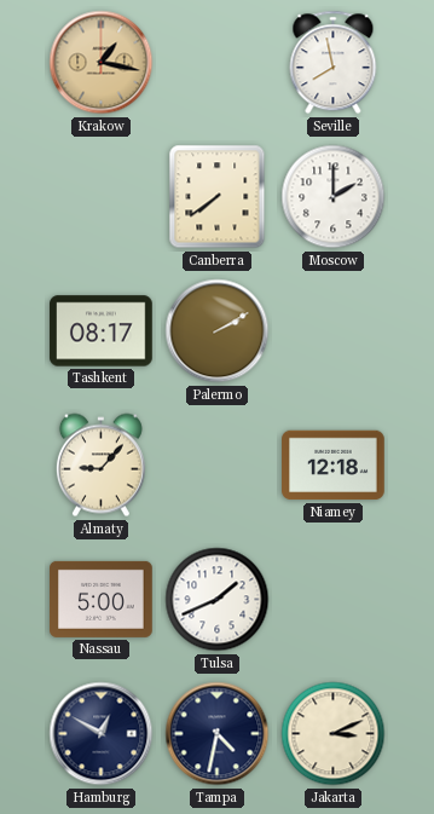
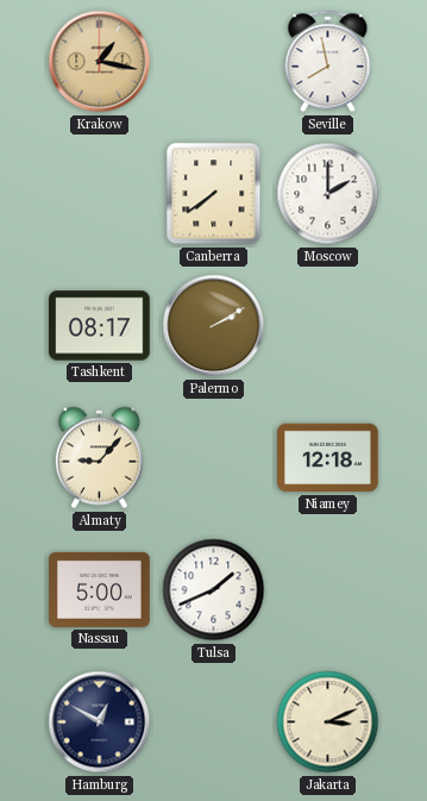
Tampa: 4:32 -> none (218, 734)
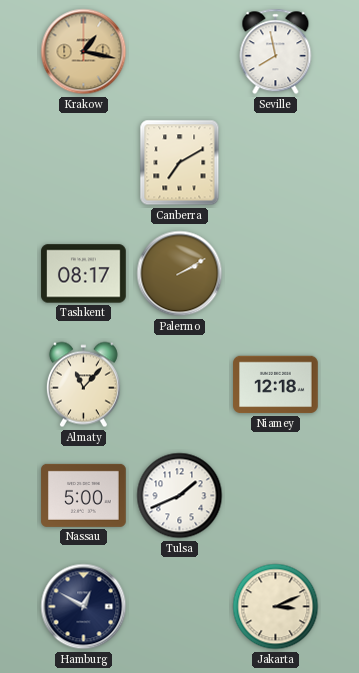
Canberra: 7:39 -> 7:10 (180, 163)
Moscow: 2:00 -> none (328, 194)
Almaty: 9:07 -> 11:07 (83, 385)
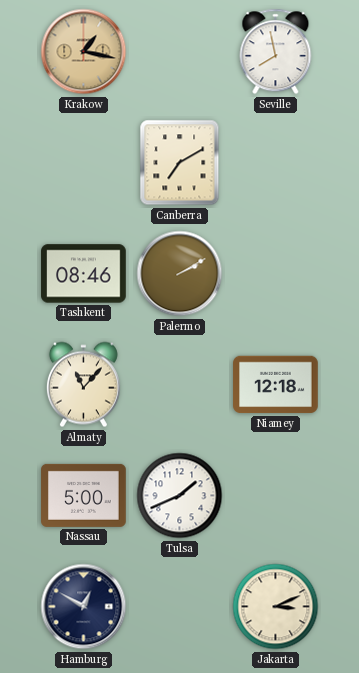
Tashkent: 08:17 -> 08:46 (84, 274)
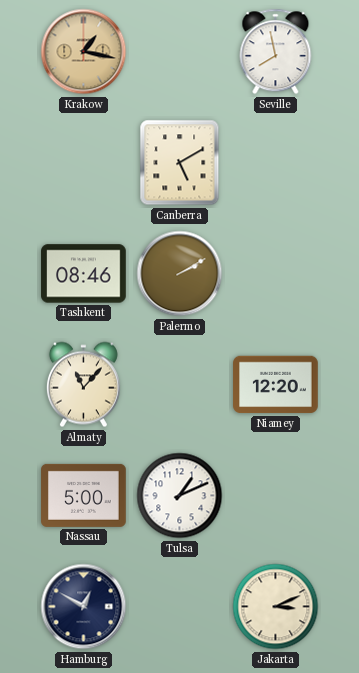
Canberra: 7:10 -> 5:10 (180, 163)
Niamey: 12:18 -> 12:20 (276, 385)
Tulsa: 1:41 -> 1:11 (180, 496)
